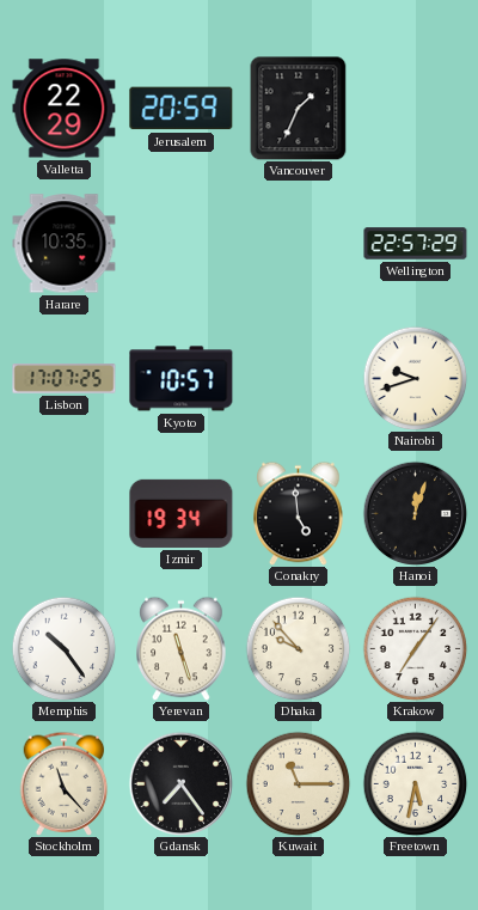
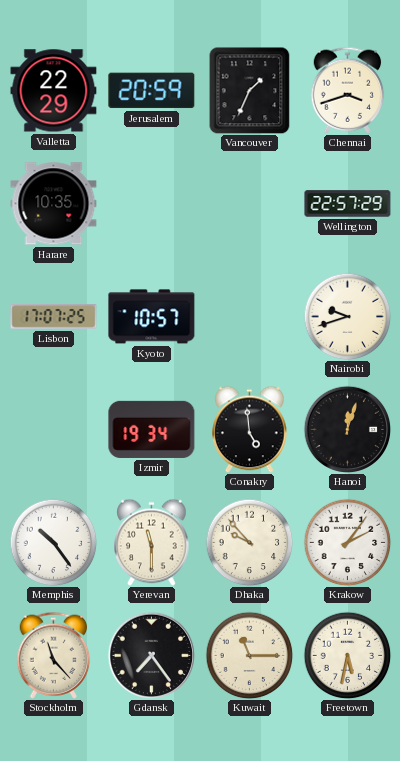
Chennai: none -> 3:42 (348, 90)
Yerevan: 11:27 -> 11:30 (152, 542)
Krakow: 7:06 -> 2:06 (347, 542)
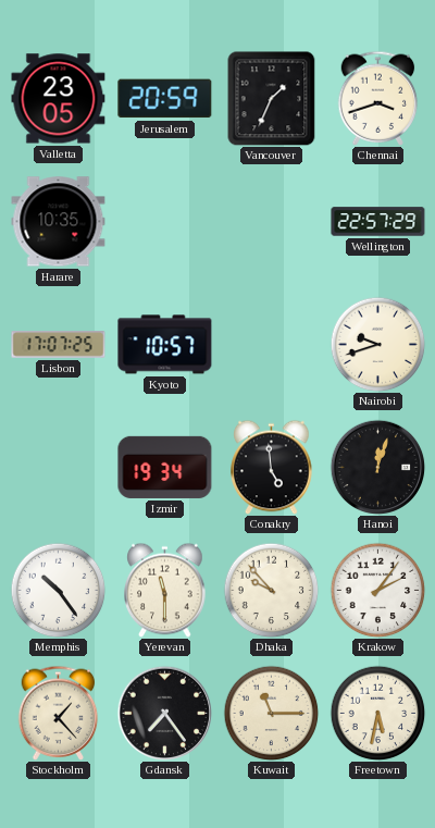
Valletta: 22:29 -> 23:05 (59, 99)
Stockholm: 11:23 -> 1:23 (59, 713)
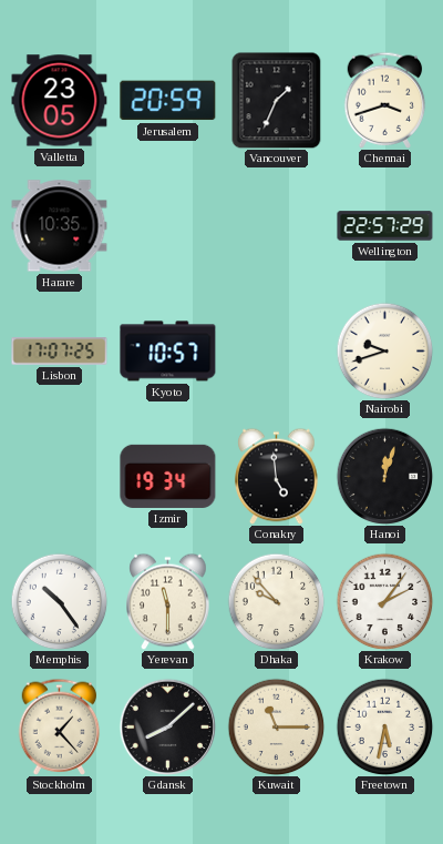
Gdansk: 7:24 -> 8:08 (167, 726)
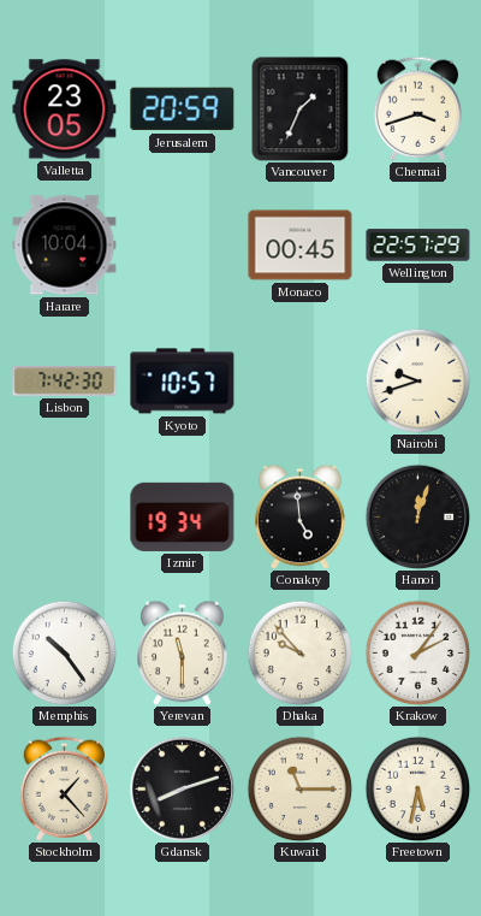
Harare: 10:35 -> 10:04 (65, 246)
Monaco: none -> 00:45 (301, 246)
Lisbon: 17:07 -> 7:42 (65, 382)
Gdansk: 8:08 -> 8:12 (182, 788)
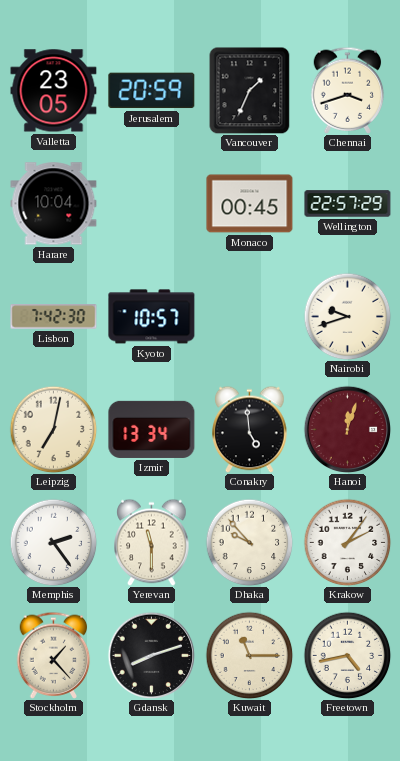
Leipzig: none -> 7:02 (53, 429)
Izmir: 19:34 -> 13:34 (152, 429)
Hanoi dial: black -> burgundy (347, 429)
Memphis: 10:24 -> 2:24 (53, 542)
Freetown: 5:32 -> 4:43 (347, 655)
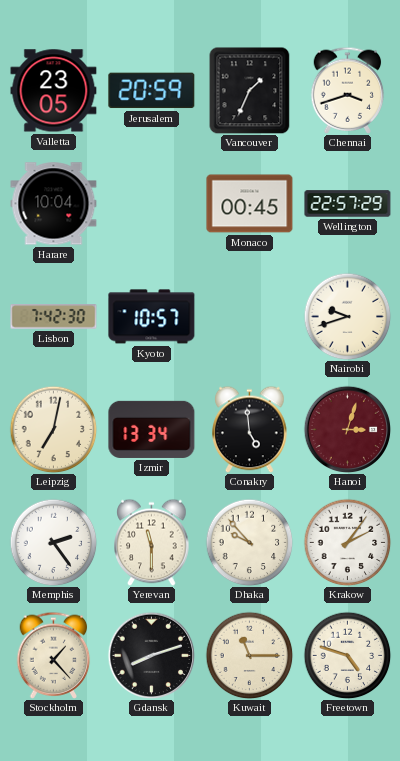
Hanoi: 12:03 -> 3:03 (347, 429)
Freetown: 4:43 -> 4:48 (347, 655)
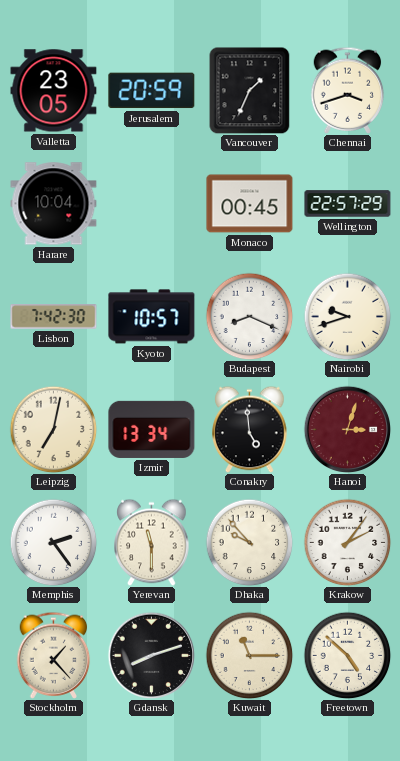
Budapest: none -> 8:19 (249, 316)
Freetown: 4:48 -> 4:52 (347, 655)
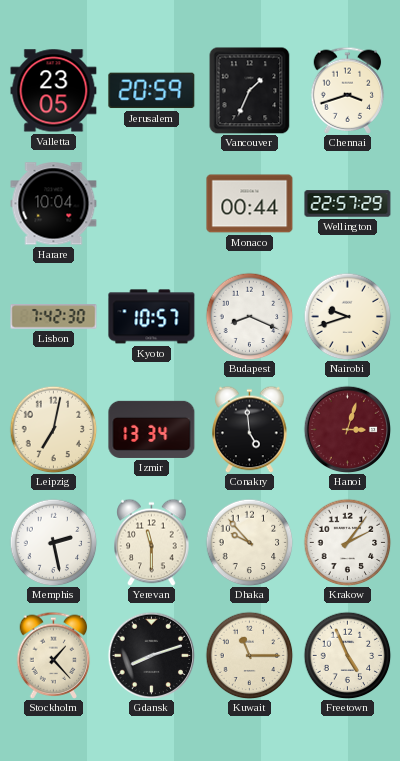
Monaco: 00:45 -> 00:44 (250, 204)
Memphis: 2:24 -> 2:28 (53, 542)
Freetown: 4:52 -> 4:56 (347, 655)
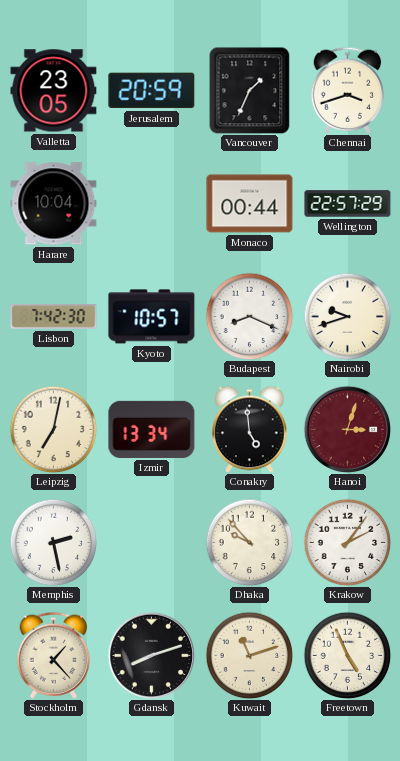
Yerevan: 11:30 -> none (152, 542)
Kuwait: 11:15 -> 11:12 (249, 655)
